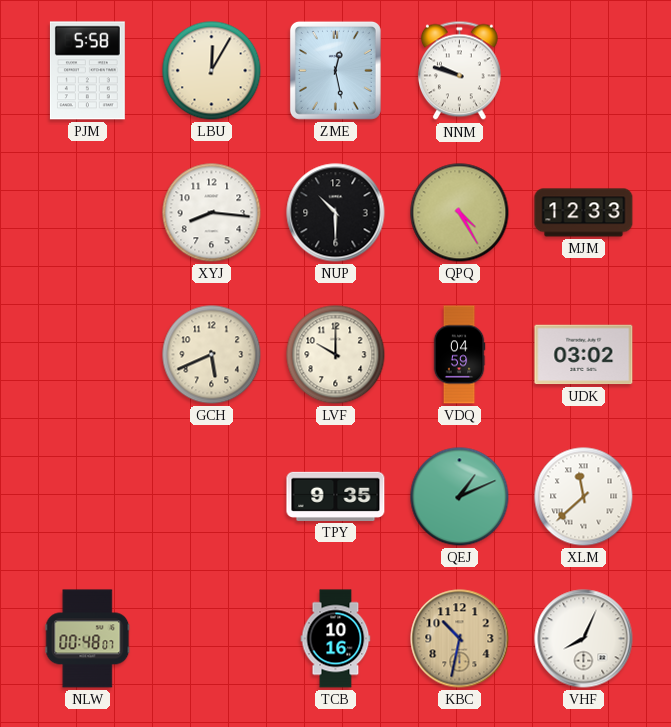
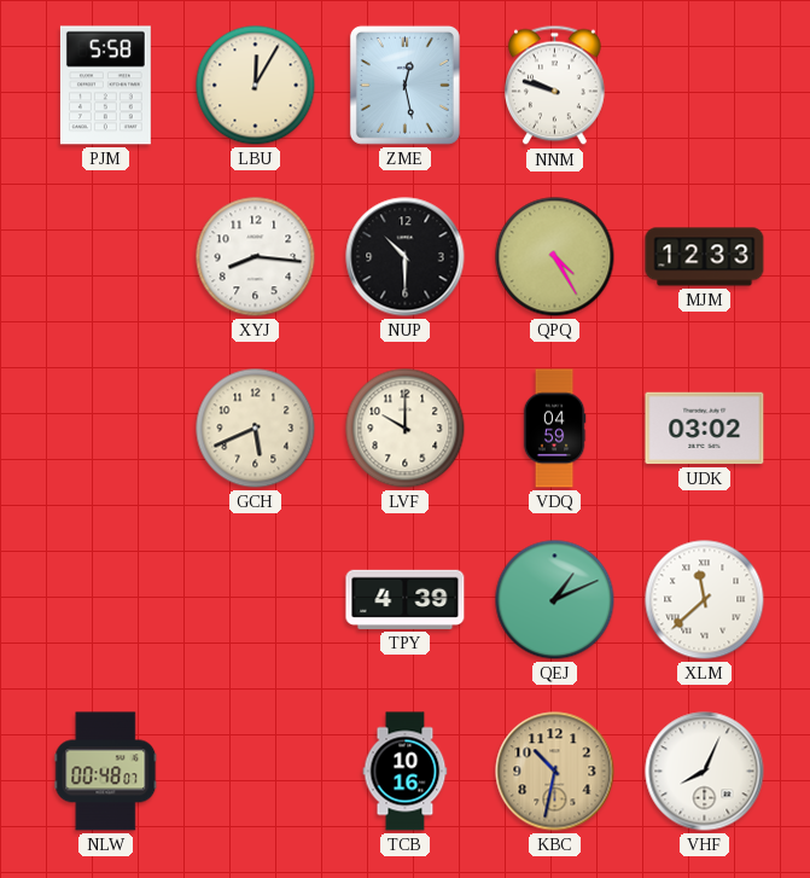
TPY: 9:35 -> 4:39 (406, 599)
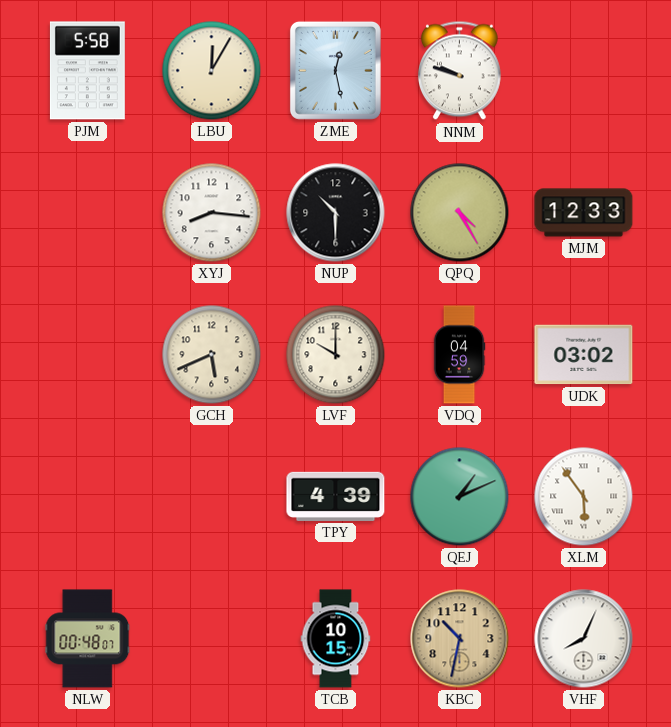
XLM: 11:38 -> 5:54 (584, 497)
TCB: 10:16 -> 10:15 (336, 639)
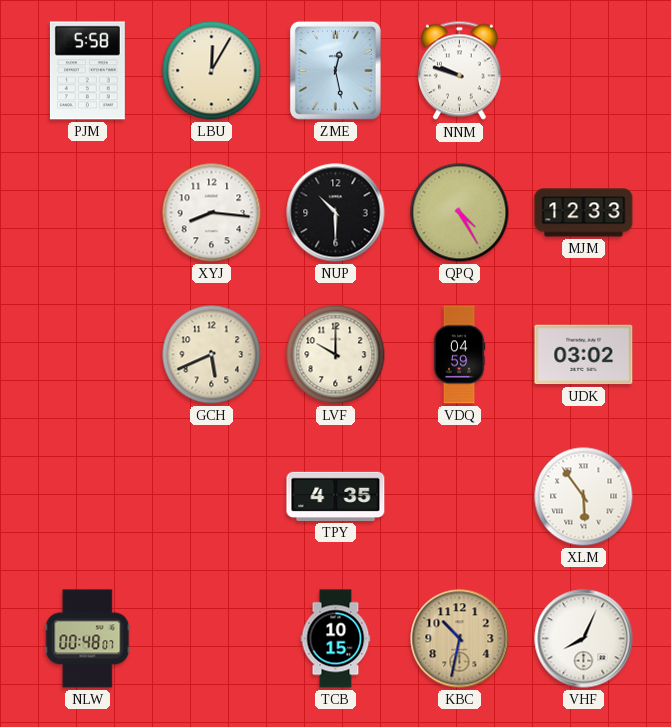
TPY: 4:39 -> 4:35 (336, 496)
QEJ: 1:11 -> none (460, 497)
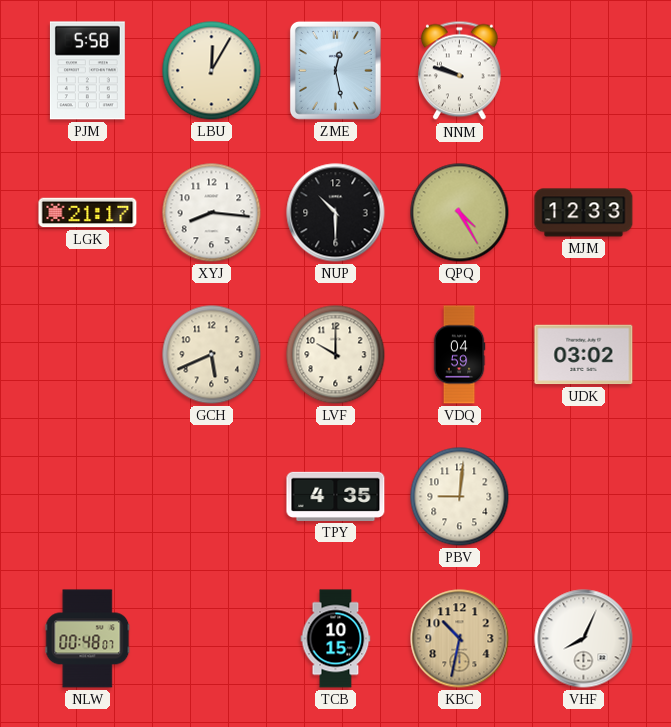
LGK: none -> 21:17 (88, 213)
PBV: none -> 9:01 (460, 497)
XLM: 5:54 -> none (584, 497)
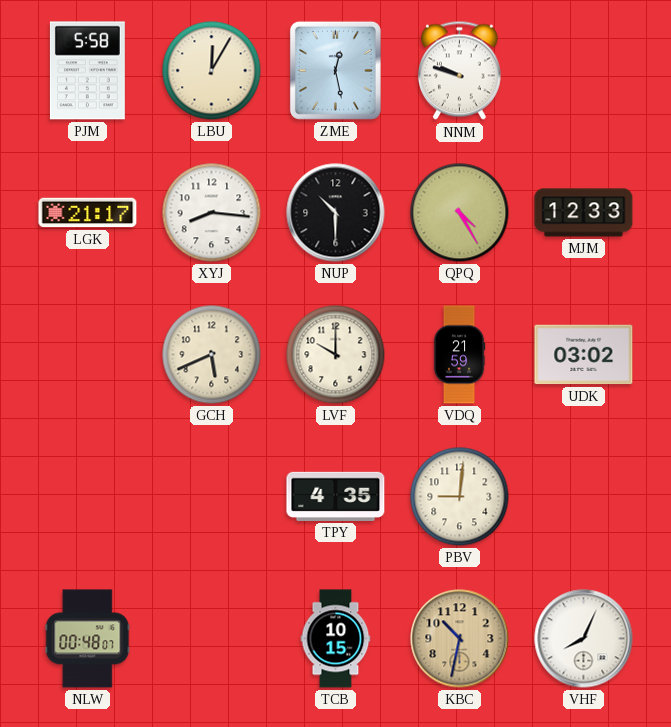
VDQ: 04:59 -> 21:59 (459, 355)
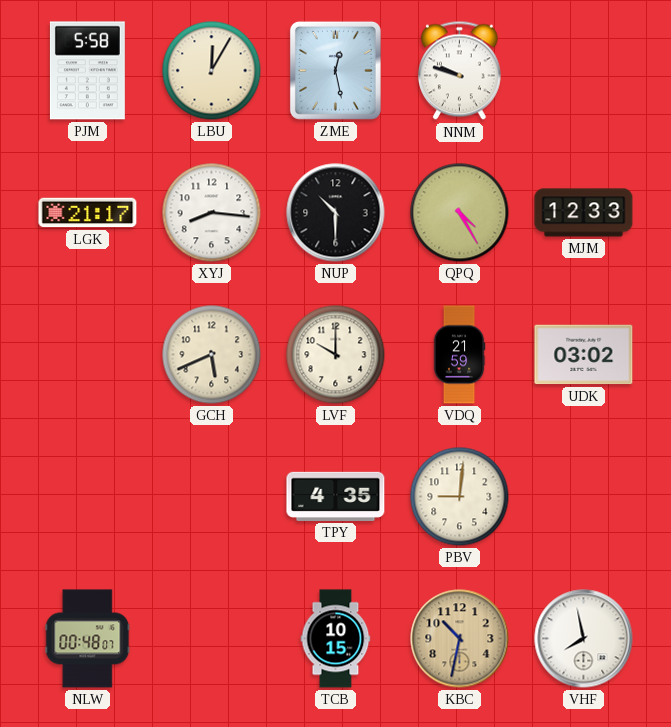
VHF: 8:04 -> 7:58 (584, 639)
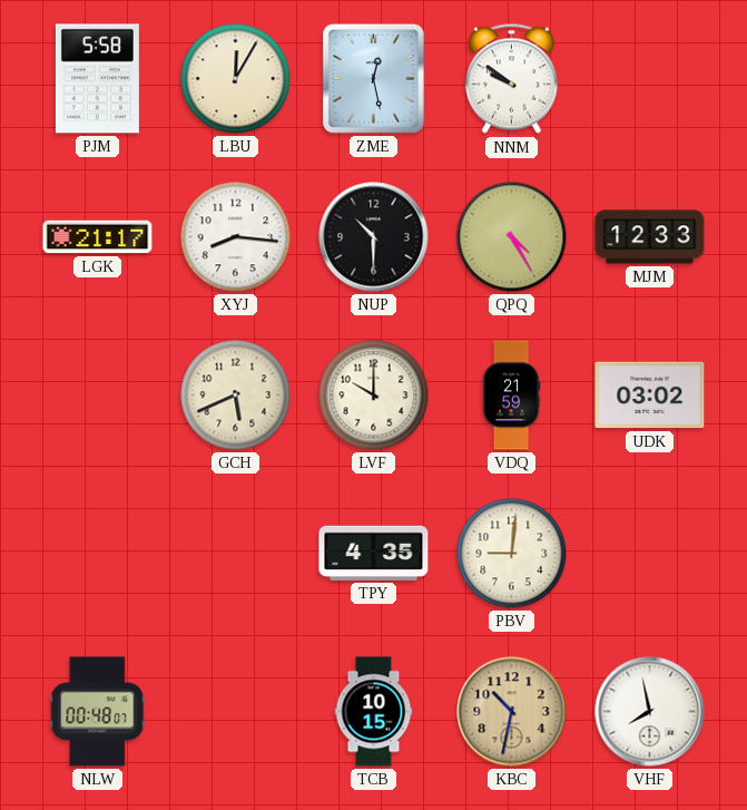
NNM: 9:48 -> 9:51 (511, 79)
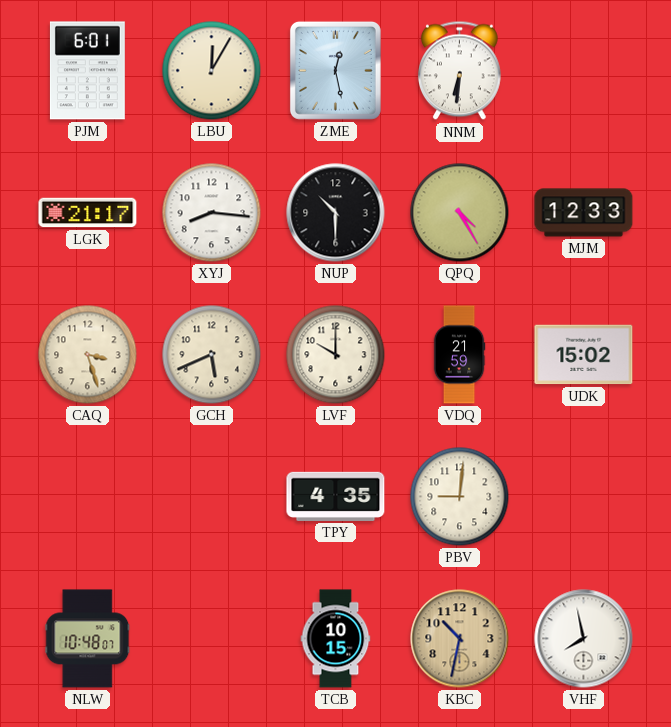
PJM: 5:58 -> 6:01 (87, 71)
NNM: 9:51 -> 6:31 (459, 71)
CAQ: none -> 3:27 (88, 355)
UDK: 03:02 -> 15:02 (584, 355)
NLW: 00:48 -> 10:48 (88, 639)
